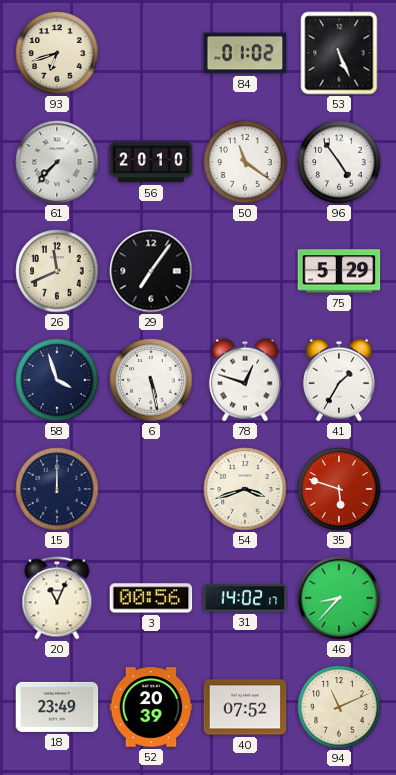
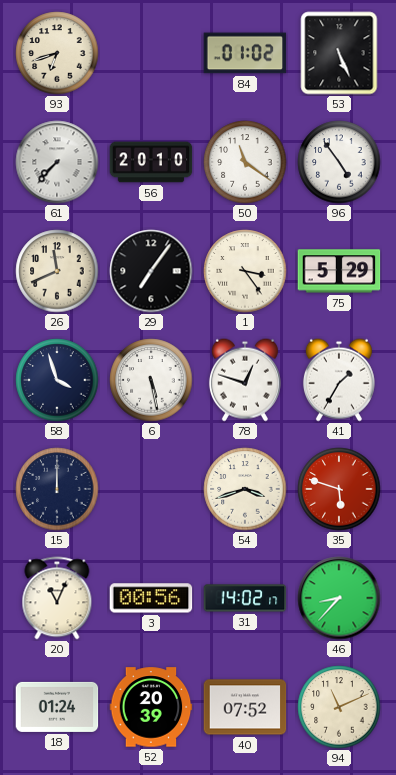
1: none -> 3:24 (245, 271)
18: 23:49 -> 01:24 (57, 707)
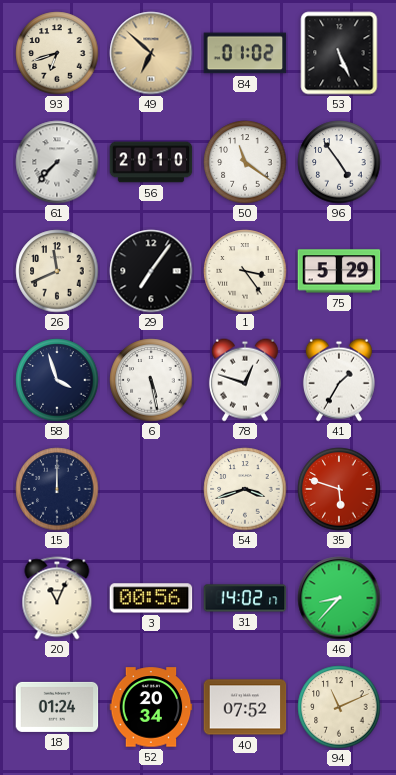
49: none -> 6:52 (151, 53)
52: 20:39 -> 20:34 (151, 707)
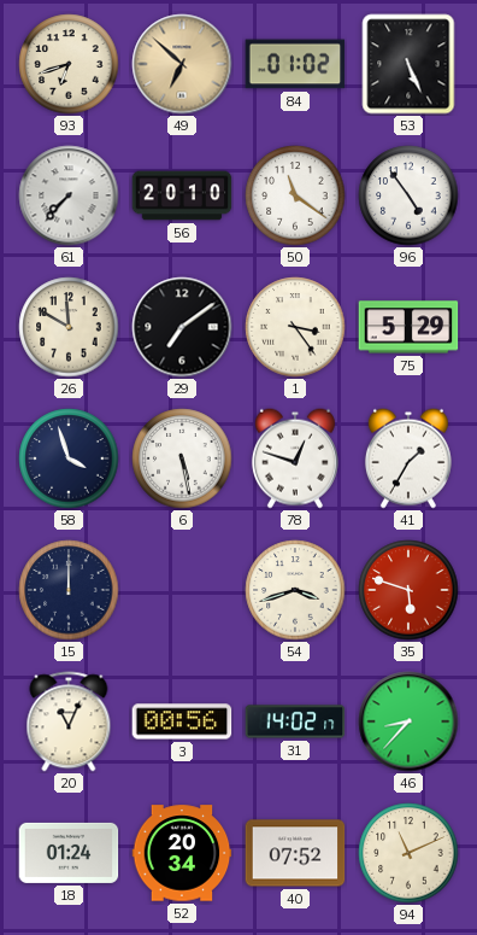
26: 11:41 -> 11:50 (69, 327)
29: 7:06 -> 7:09 (182, 327)
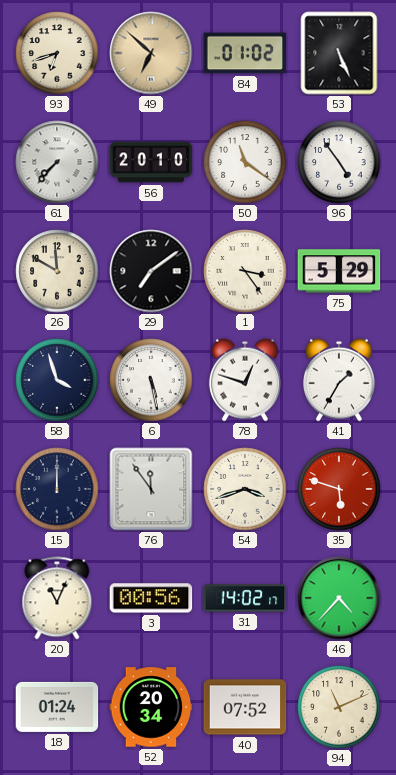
76: none -> 11:54 (151, 489)
46: 8:37 -> 4:37 (339, 598)
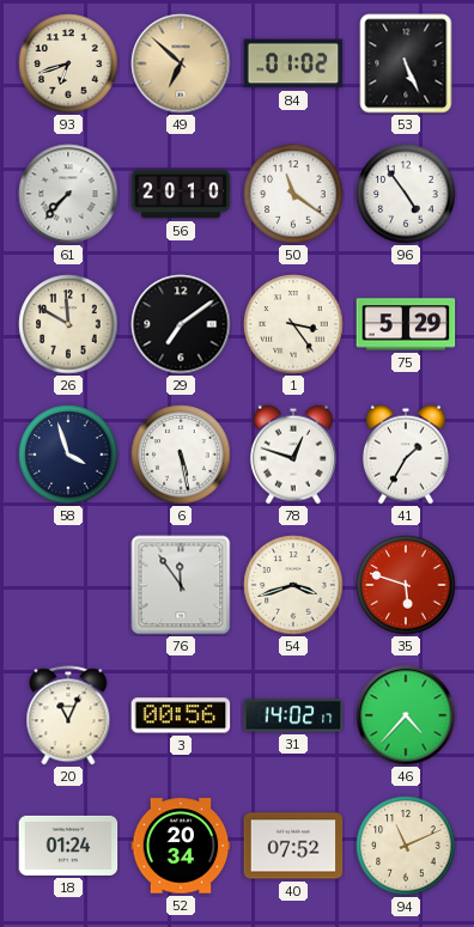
15: 12:00 -> none (57, 489)
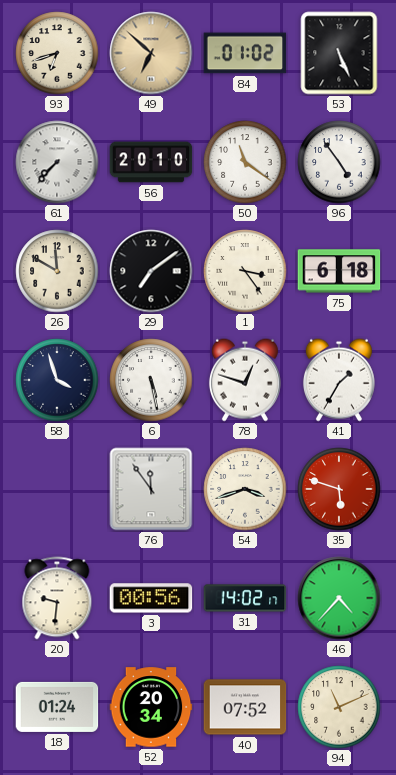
75: 5:29 -> 6:18 (339, 271)
20: 11:04 -> 9:31 (57, 598)
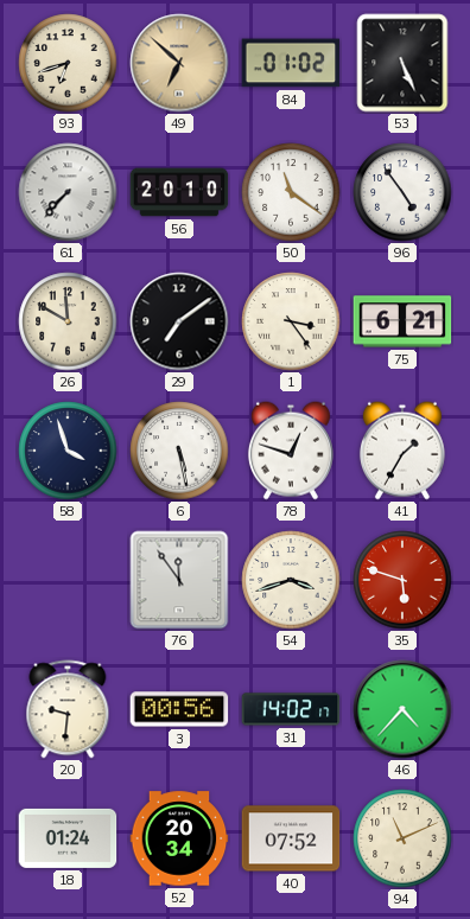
75: 6:18 -> 6:21 (402, 321)
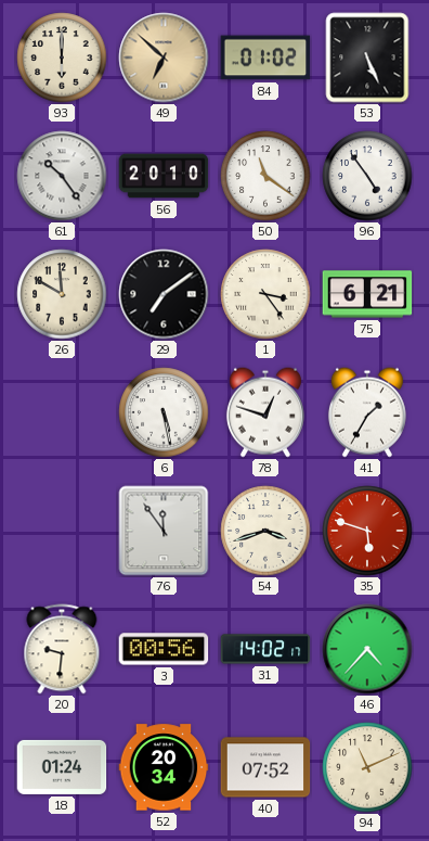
93: 6:42 -> 6:00 (62, 58)
61: 7:37 -> 10:24 (62, 176)
58: 3:57 -> none (68, 451)
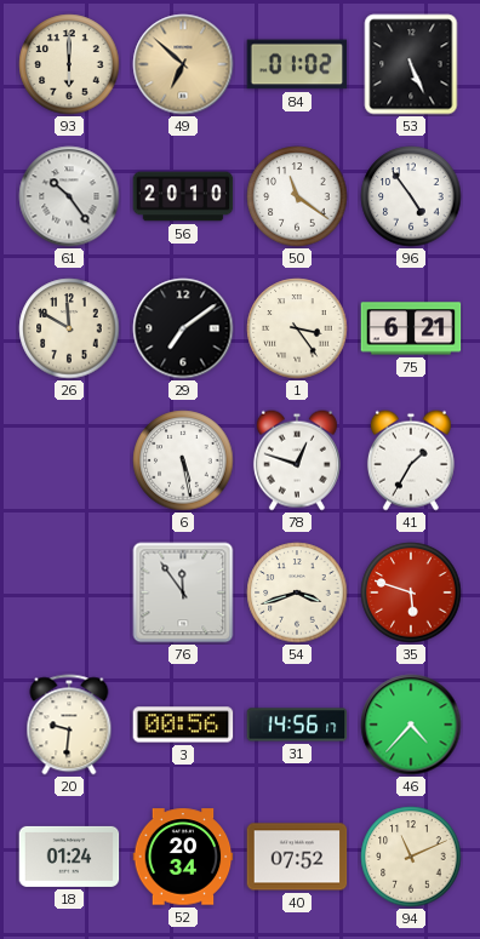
31: 14:02 -> 14:56 (297, 725)
